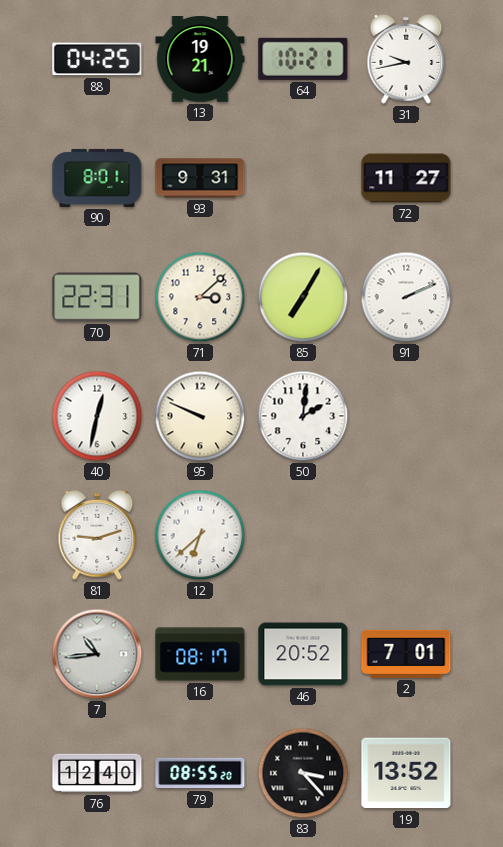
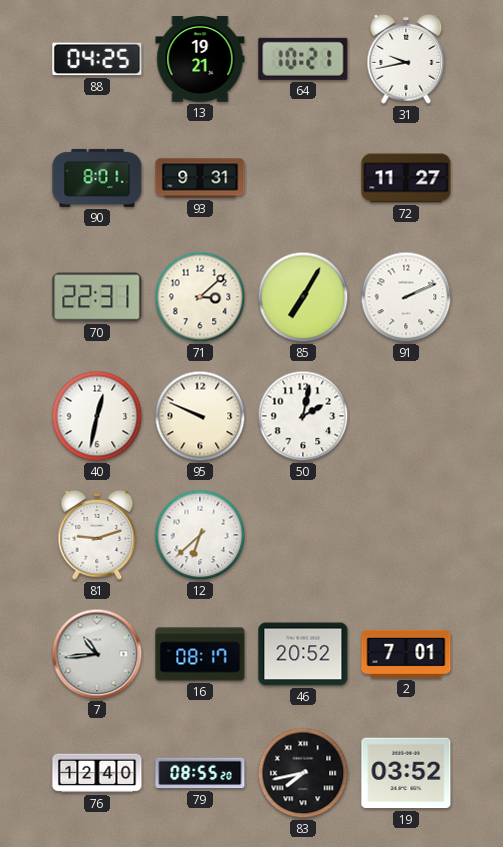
50: 2:01 -> 2:02 (303, 416)
83: 3:23 -> 7:43 (303, 773)
19: 13:52 -> 03:52 (406, 773)
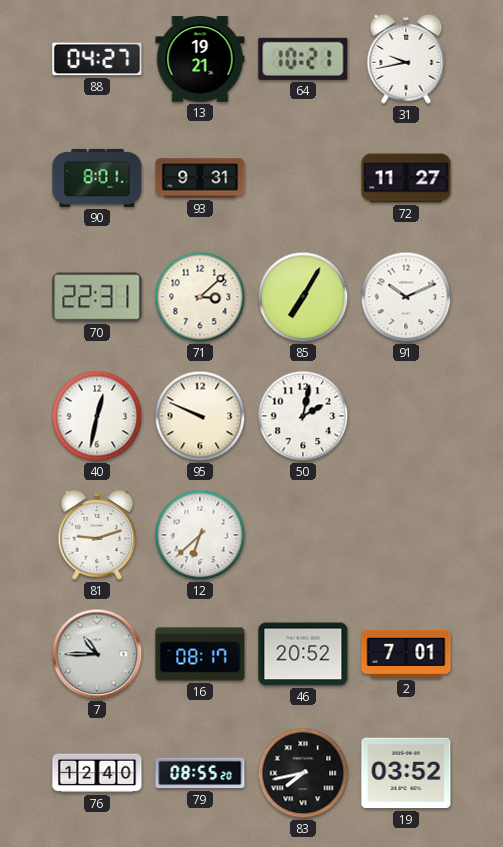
88: 04:25 -> 04:27 (97, 59)
91: 2:11 -> 10:11 (406, 297)
7: 10:44 -> 10:45 (97, 654)
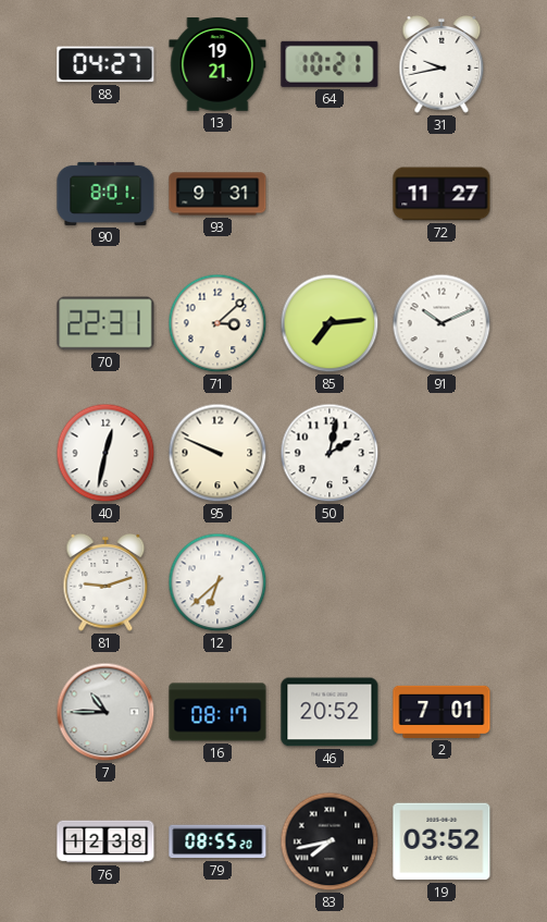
85: 7:05 -> 7:14 (330, 323)
76: 12:40 -> 12:38 (105, 841)
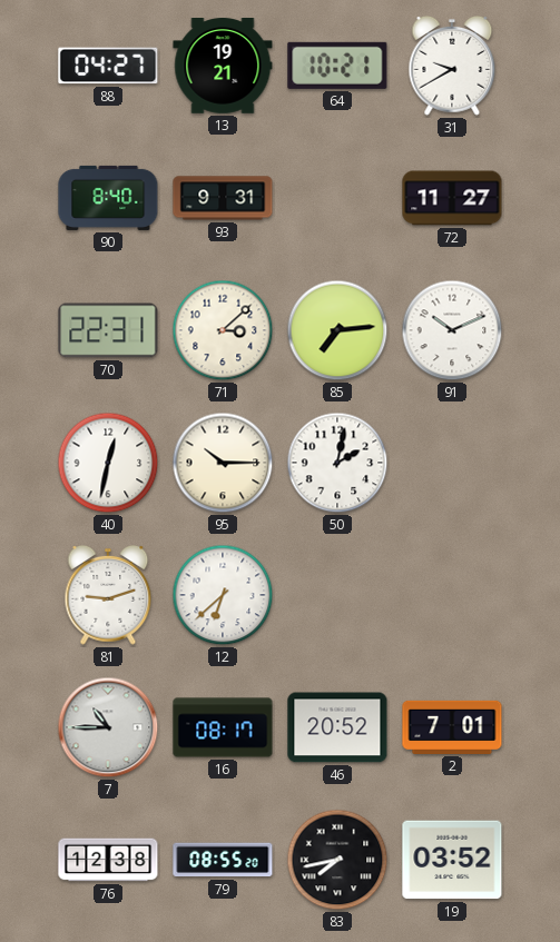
31: 9:43 -> 9:40 (452, 66)
90: 8:01 -> 8:40 (108, 198)
95: 9:49 -> 10:15 (223, 463)
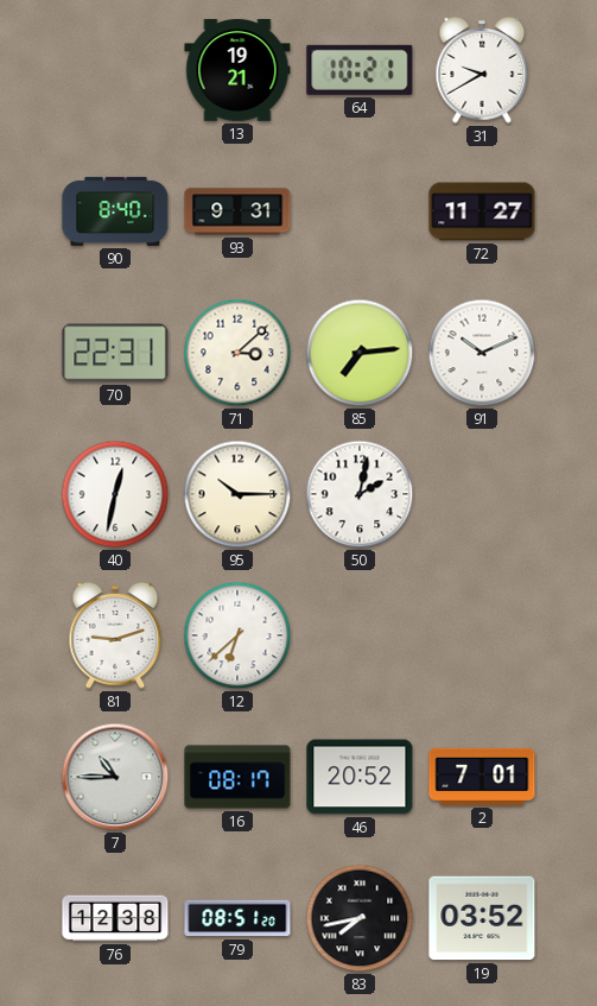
88: 04:27 -> none (108, 66)
79: 08:55 -> 08:51 (237, 918)
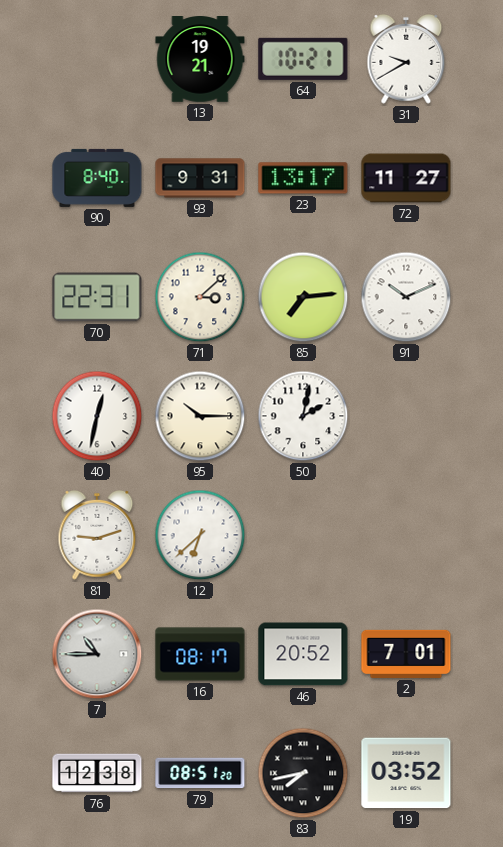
23: none -> 13:17 (303, 178)
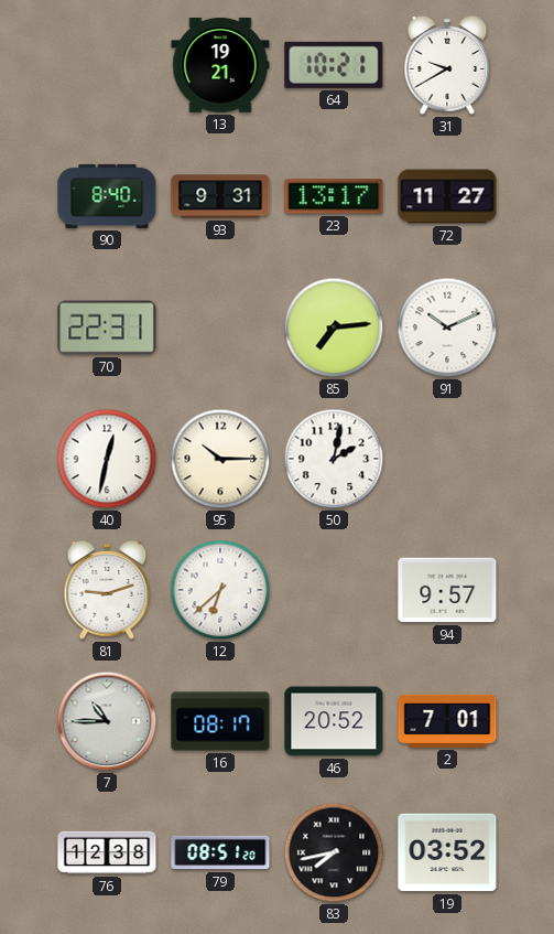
71: 3:08 -> none (200, 297)
94: none -> 9:57 (447, 590)
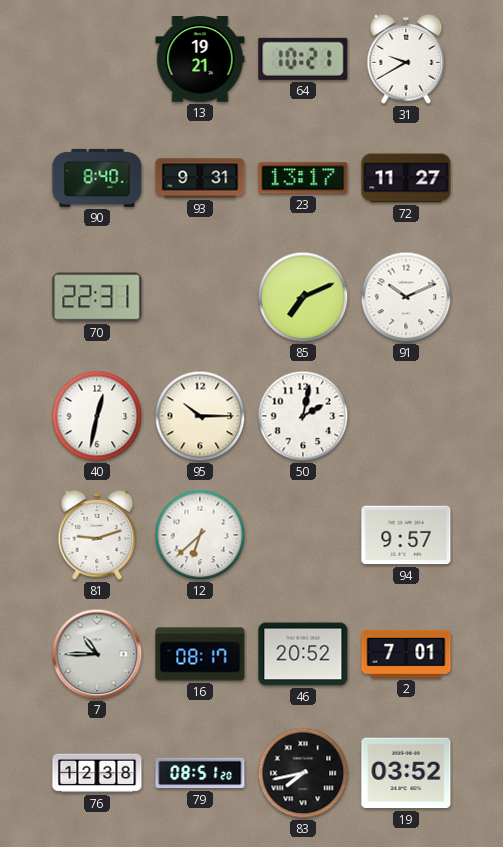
85: 7:14 -> 7:11 (303, 297)
